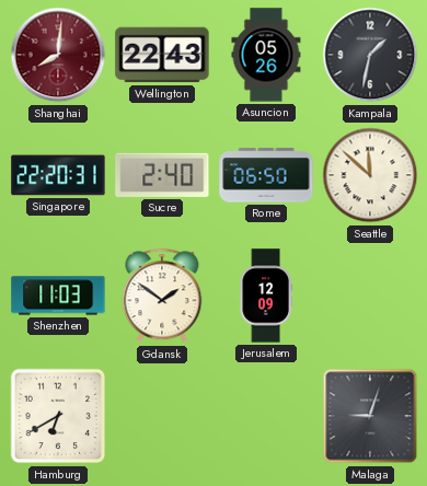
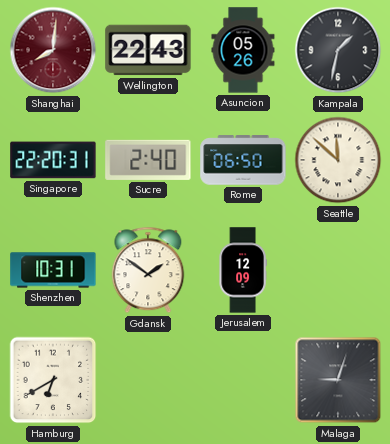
Shenzhen: 11:03 -> 10:31 (53, 270)
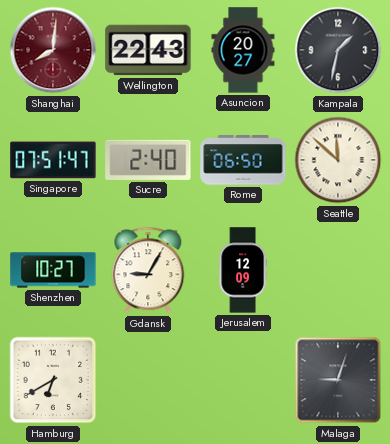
Asuncion: 05:26 -> 20:27 (243, 50)
Singapore: 22:20 -> 07:51 (53, 160)
Shenzhen: 10:31 -> 10:27 (53, 270)
Gdansk: 1:51 -> 9:05 (148, 270)
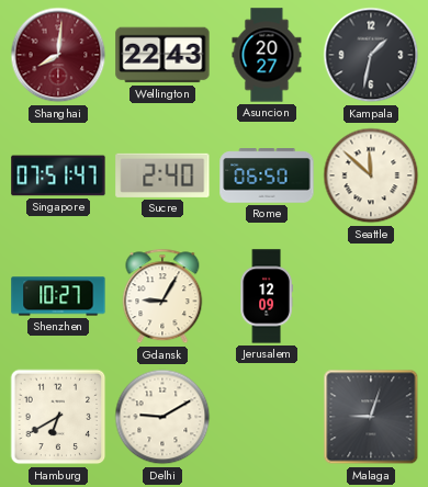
Delhi: none -> 9:10 (162, 417)
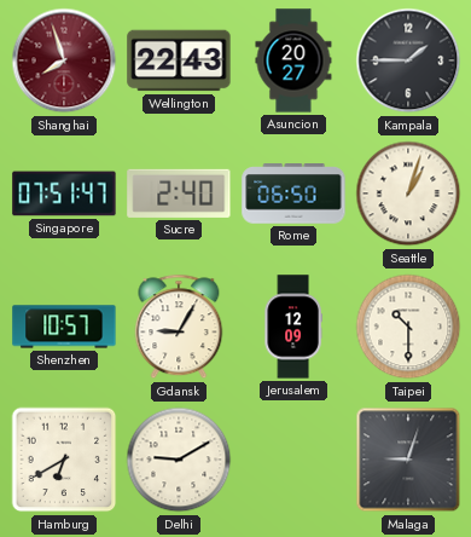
Shanghai: 8:01 -> 7:57 (64, 60)
Kampala: 1:32 -> 1:45 (408, 60)
Seattle: 11:52 -> 1:03 (408, 194)
Shenzhen: 10:27 -> 10:57 (64, 327)
Taipei: none -> 10:30 (408, 327)
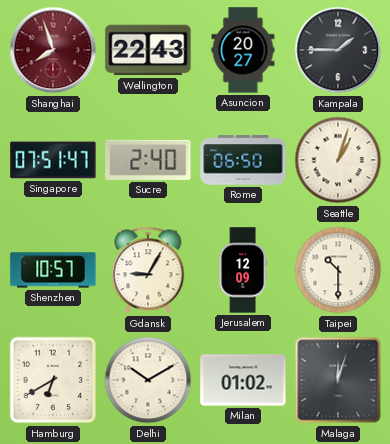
Delhi: 9:10 -> 10:10 (148, 380)
Milan: none -> 01:02 (243, 380)
Malaga: 9:03 -> 12:03 (338, 380)
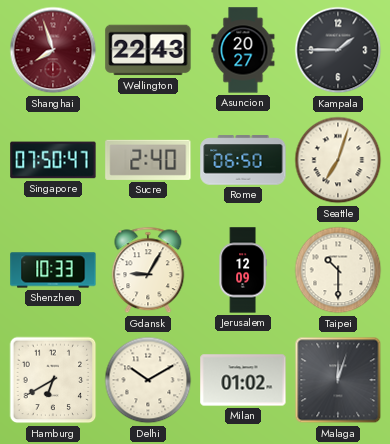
Singapore: 07:51 -> 07:50 (53, 160)
Seattle: 1:03 -> 7:03 (338, 160)
Shenzhen: 10:57 -> 10:33 (53, 270)
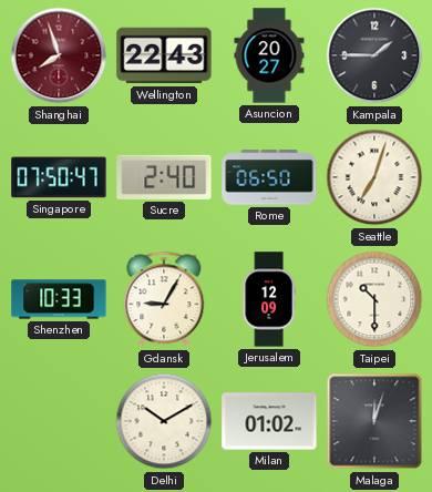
Hamburg: 6:40 -> none (53, 380)
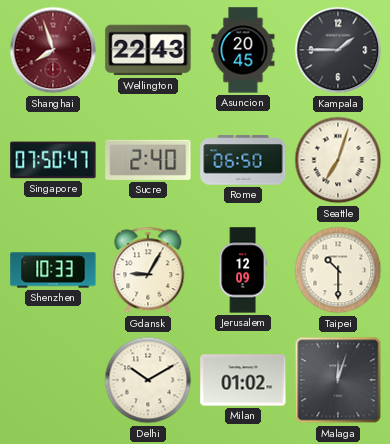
Asuncion: 20:27 -> 20:45 (243, 50)
